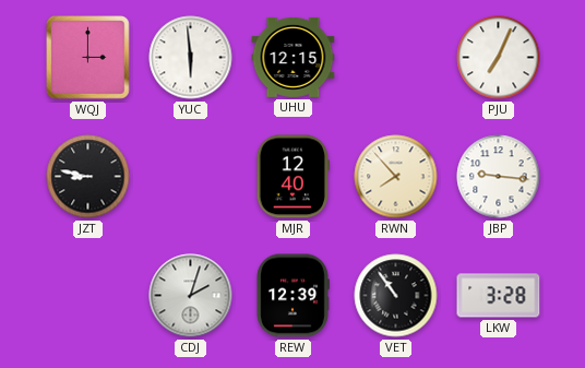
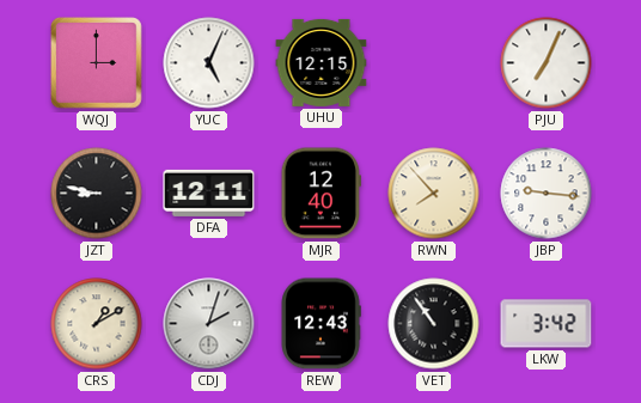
YUC: 5:59 -> 5:04 (209, 63)
DFA: none -> 12:11 (209, 193)
CRS: none -> 1:10 (97, 324)
REW: 12:39 -> 12:43 (320, 324)
LKW: 3:28 -> 3:42 (547, 324)
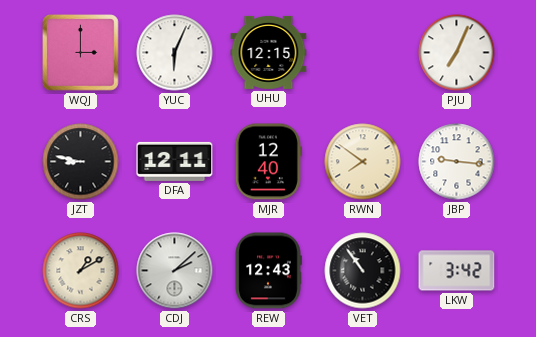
YUC: 5:04 -> 6:04 (175, 53)
RWN: 7:53 -> 7:51 (363, 162)
CDJ: 2:03 -> 2:08 (175, 271)
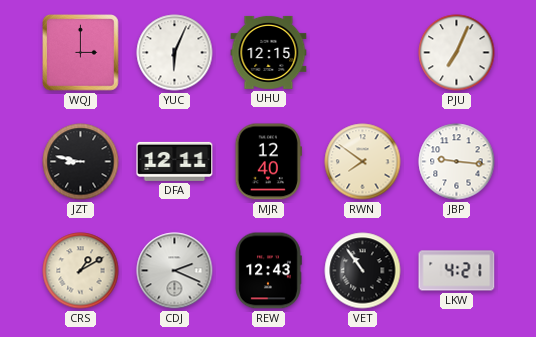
CDJ: 2:08 -> 2:19 (175, 271)
LKW: 3:42 -> 4:21 (457, 271)
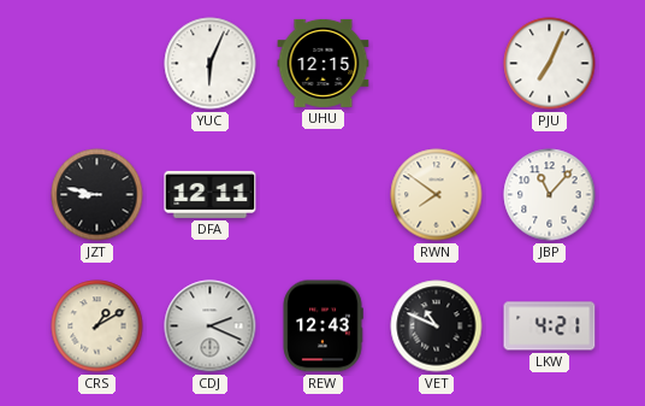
WQJ: 3:00 -> none (81, 53)
MJR: 12:40 -> none (268, 162)
JBP: 9:16 -> 11:07 (550, 195)
VET: 10:54 -> 10:49 (437, 326)
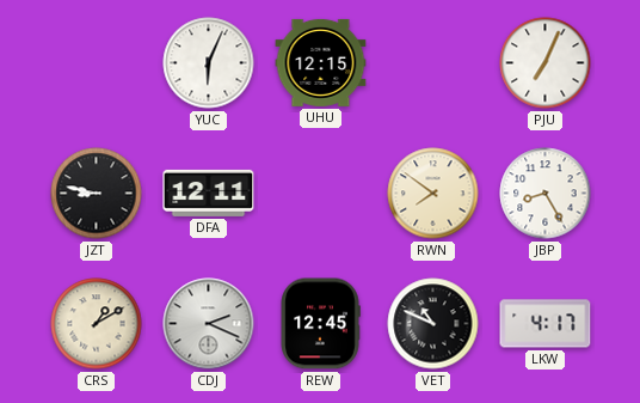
JBP: 11:07 -> 8:25 (546, 194)
REW: 12:43 -> 12:45 (320, 324)
LKW: 4:21 -> 4:17 (546, 324)
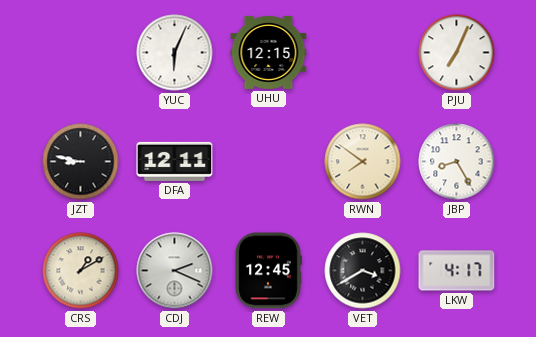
VET: 10:49 -> 3:40 (363, 271)
